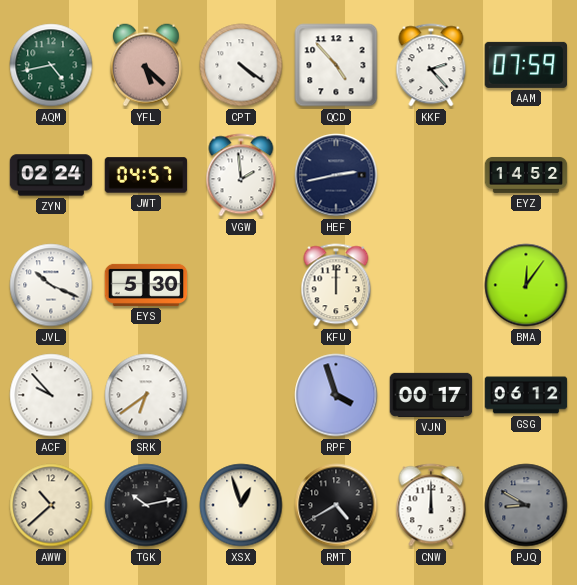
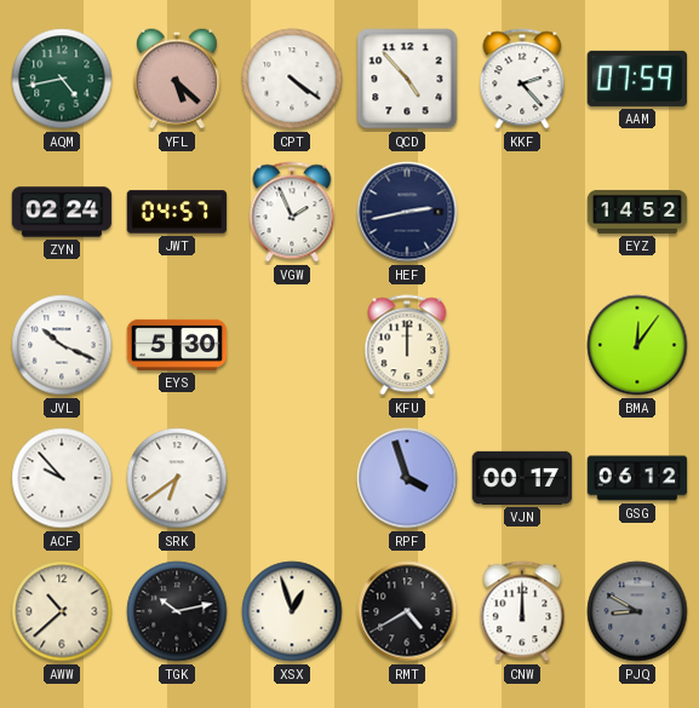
VGW: 1:59 -> 1:56 (292, 212)
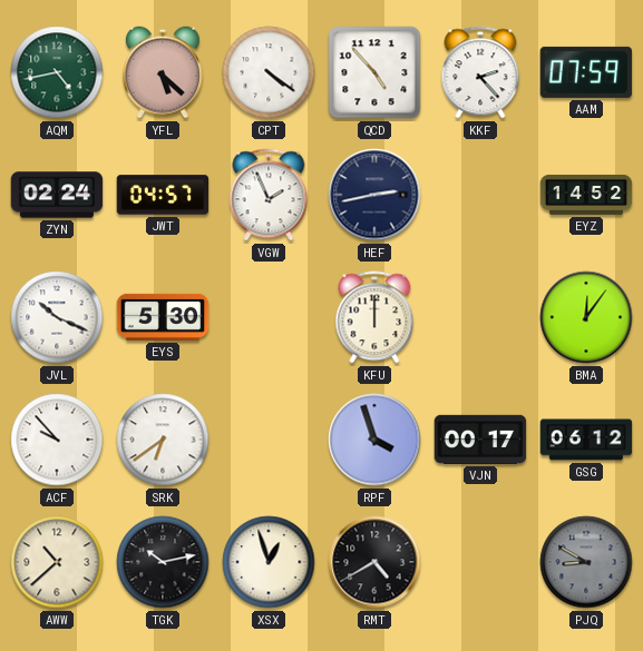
CNW: 12:00 -> none (522, 611)
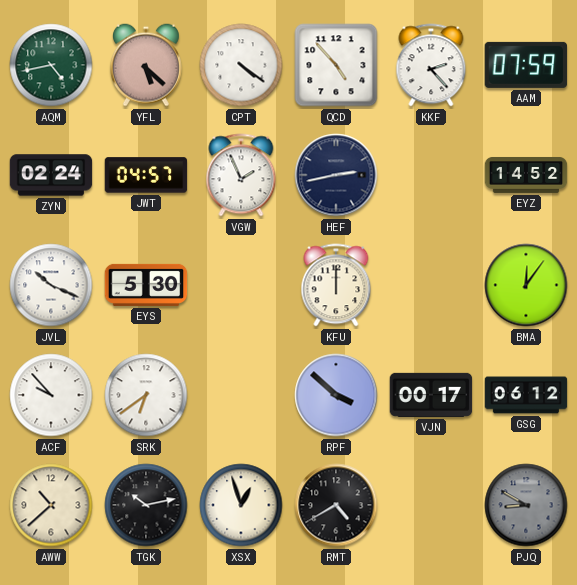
RPF: 3:57 -> 3:52 (336, 395)
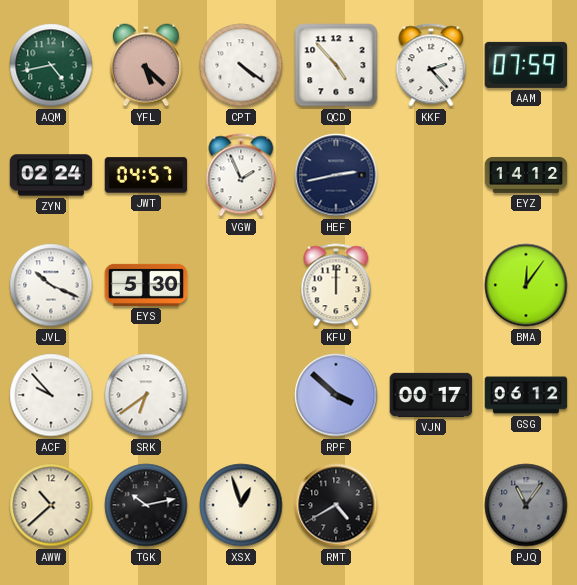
EYZ: 14:52 -> 14:12 (526, 175)
PJQ: 8:50 -> 11:06 (526, 505)
